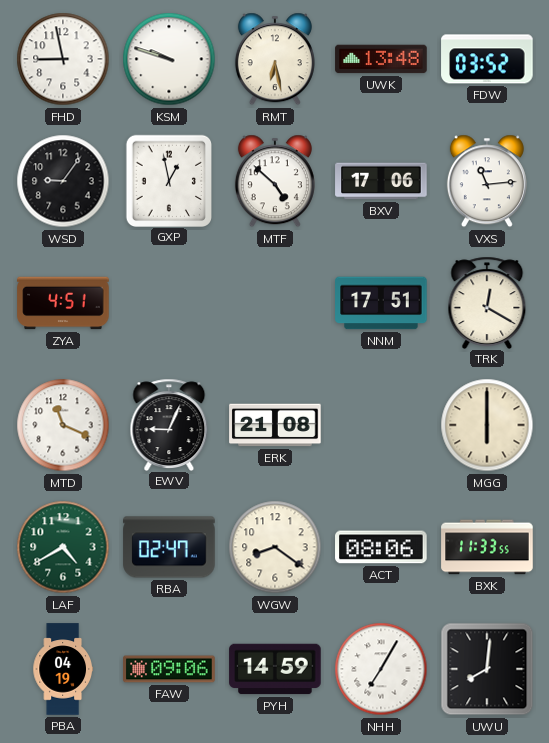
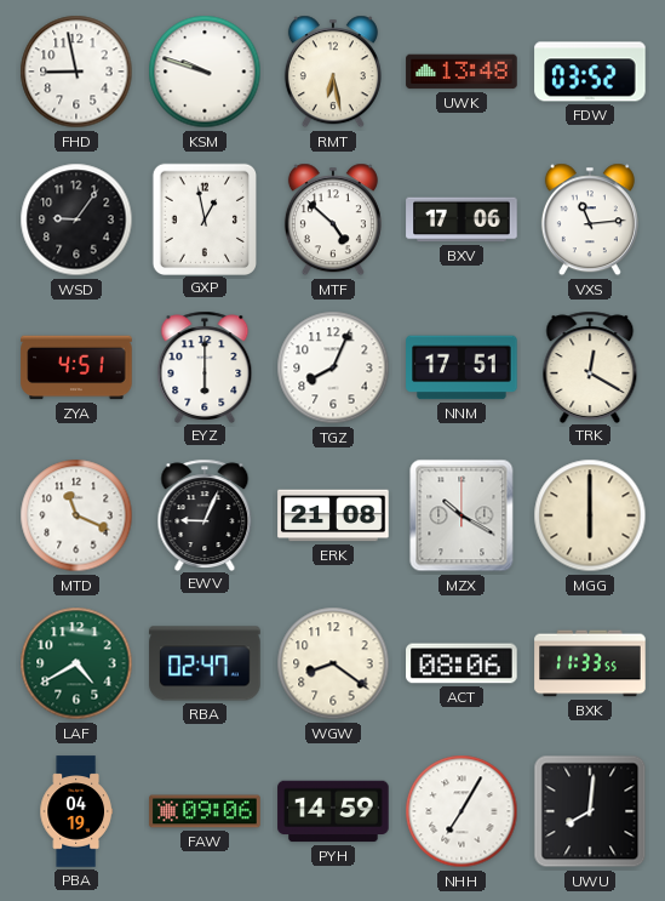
EYZ: none -> 6:00 (205, 366)
TGZ: none -> 8:04 (333, 367)
MZX: none -> 10:20 (462, 515)
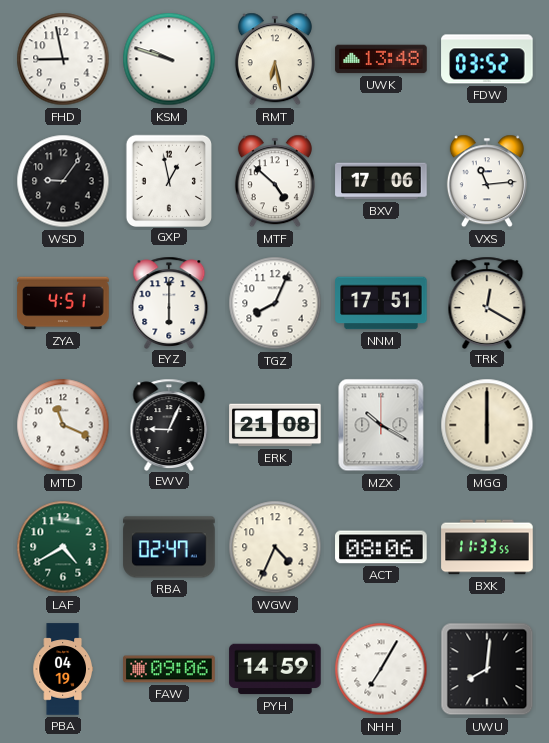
WGW: 8:21 -> 4:34 (275, 547)
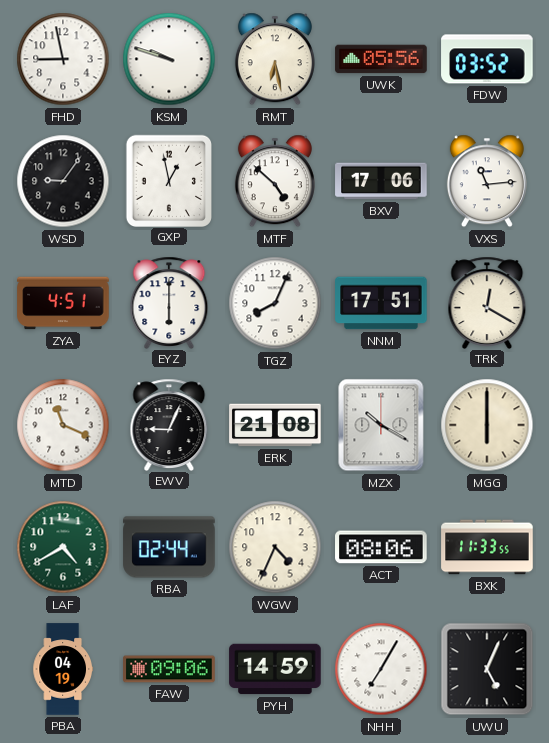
UWK: 13:48 -> 05:56 (381, 59)
RBA: 02:47 -> 02:44 (169, 547)
UWU: 8:01 -> 5:04 (487, 669)
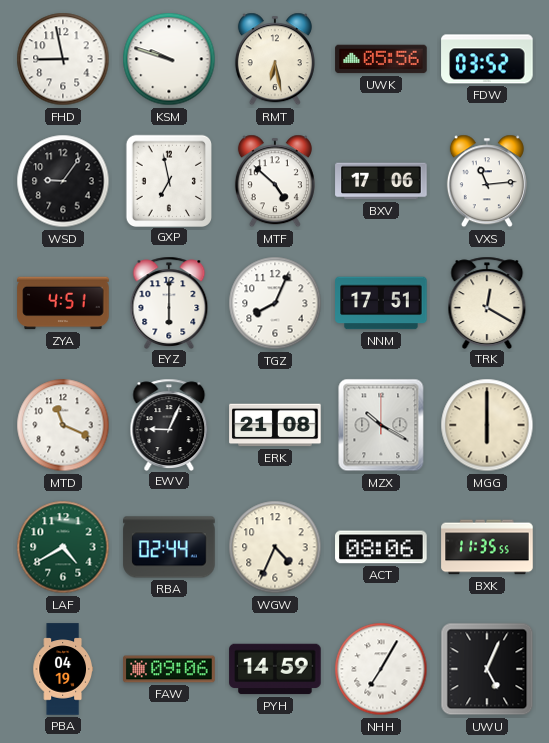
GXP: 12:58 -> 6:58 (168, 180)
BXK: 11:33 -> 11:35 (487, 547)
